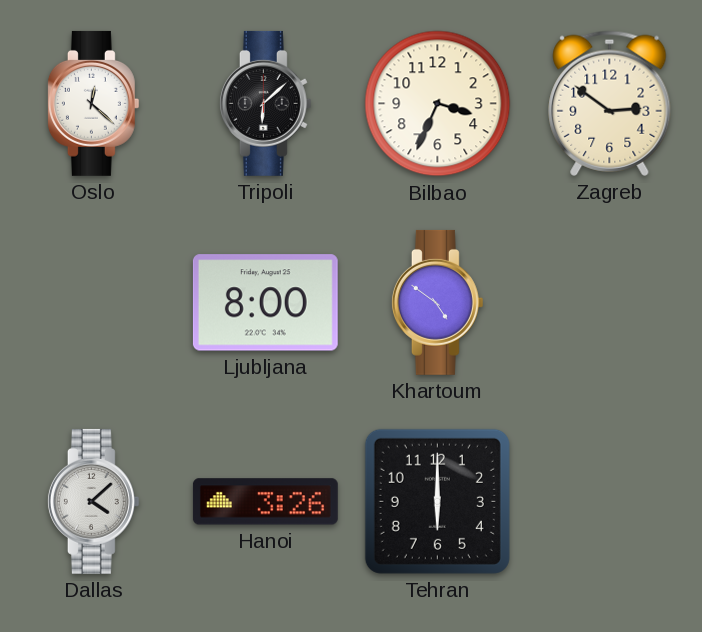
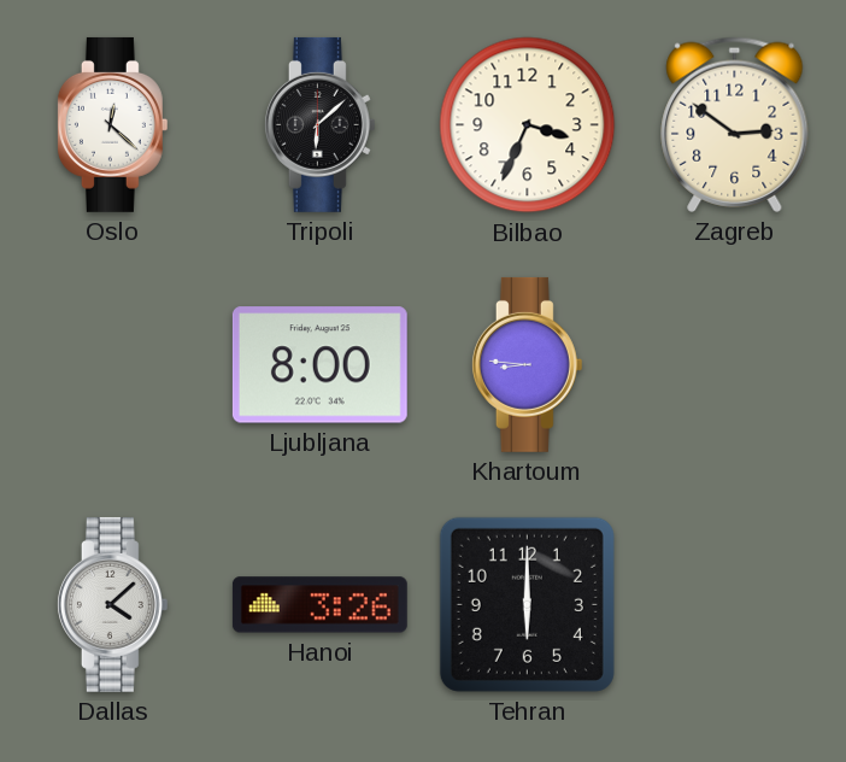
Khartoum: 4:51 -> 8:46 (527, 364)
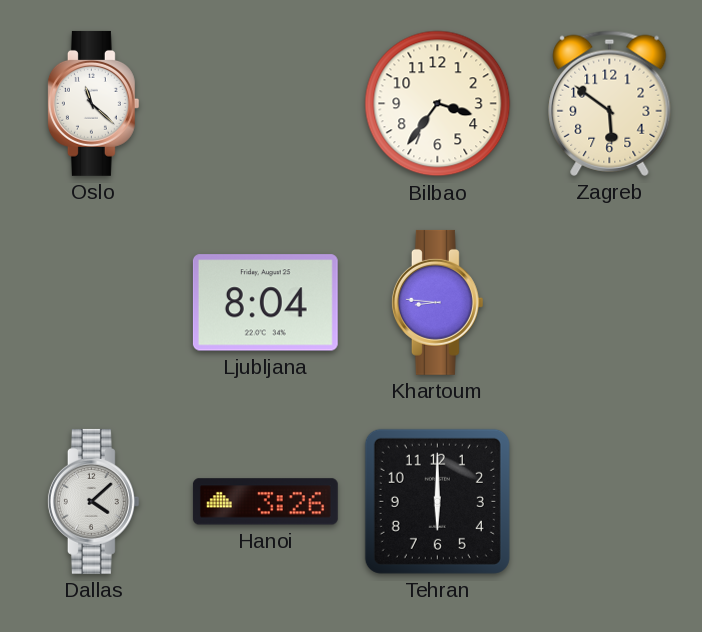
Oslo: 12:22 -> 11:22 (93, 103)
Tripoli: 6:08 -> none (319, 124)
Bilbao: 3:34 -> 3:36 (438, 104)
Zagreb: 2:51 -> 5:51 (610, 103)
Ljubljana: 8:00 -> 8:04 (265, 303)
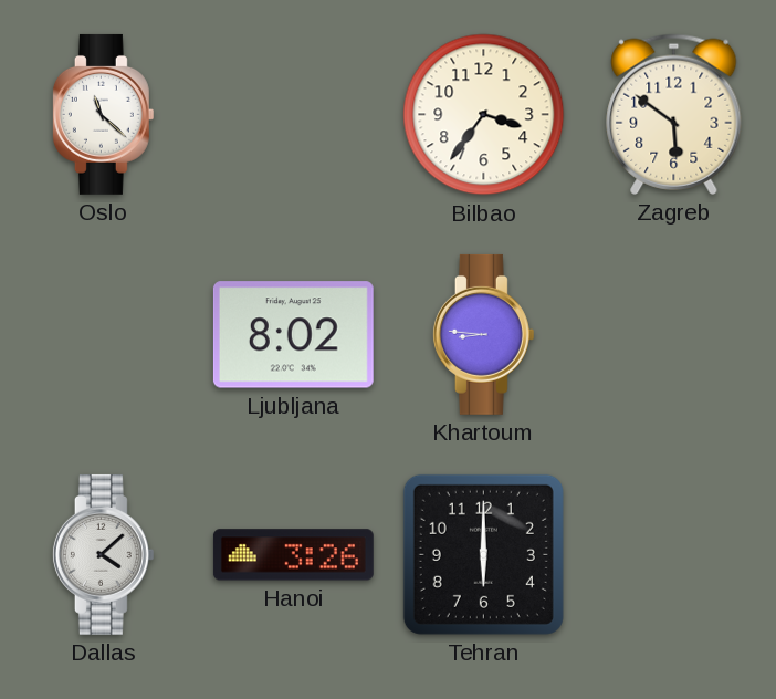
Ljubljana: 8:04 -> 8:02 (293, 335)
